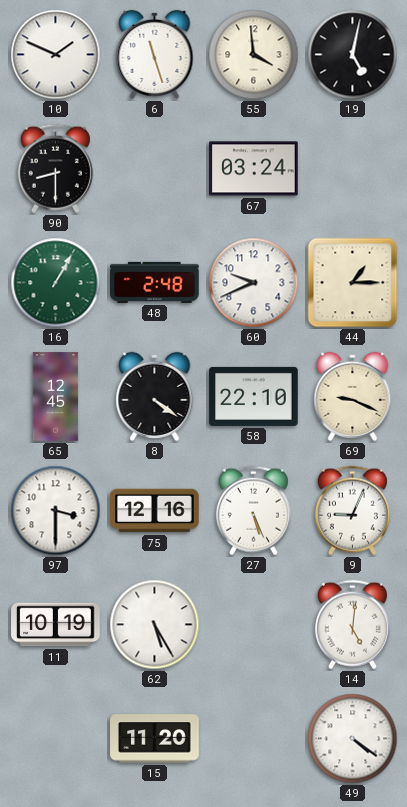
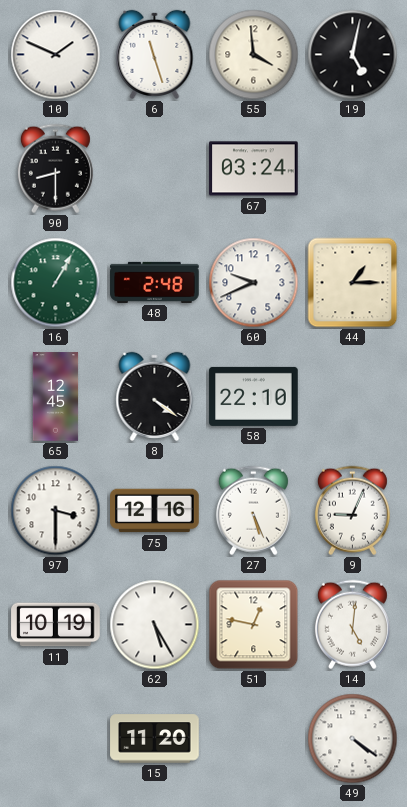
69: 9:19 -> none (353, 396)
51: none -> 12:47 (254, 625)
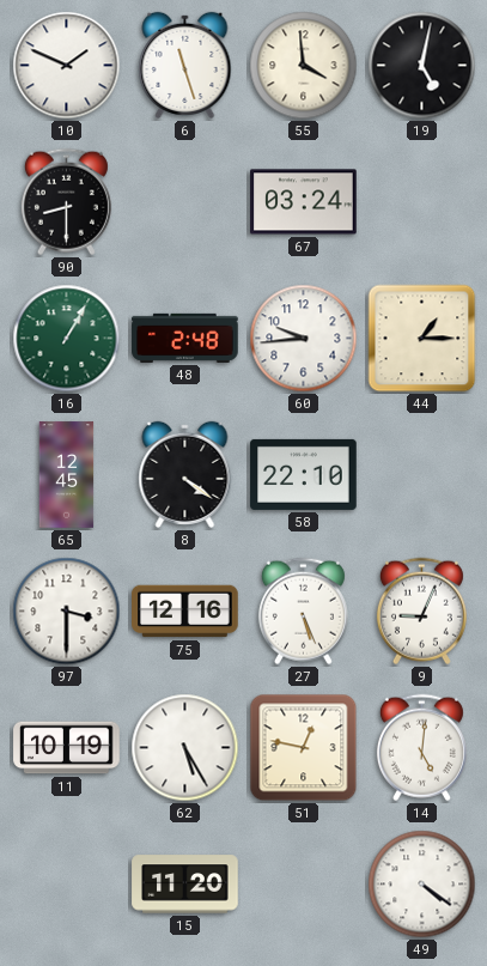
60: 9:41 -> 9:44 (304, 339)
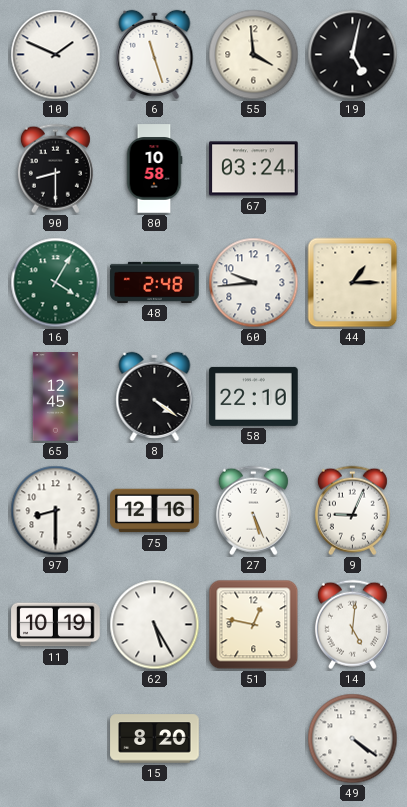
80: none -> 10:58 (154, 169)
16: 1:05 -> 4:05 (56, 283)
97: 3:30 -> 8:30 (56, 511)
15: 11:20 -> 8:20 (155, 739)
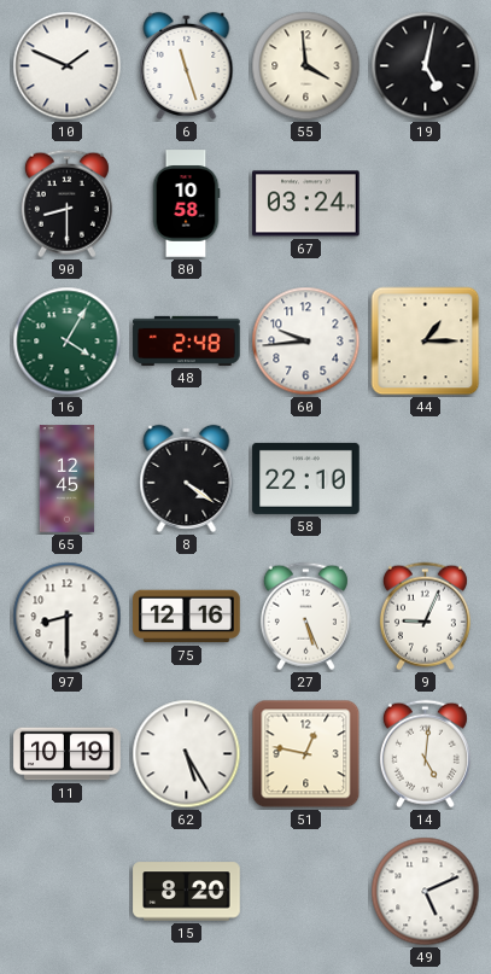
49: 4:21 -> 5:11 (426, 892)
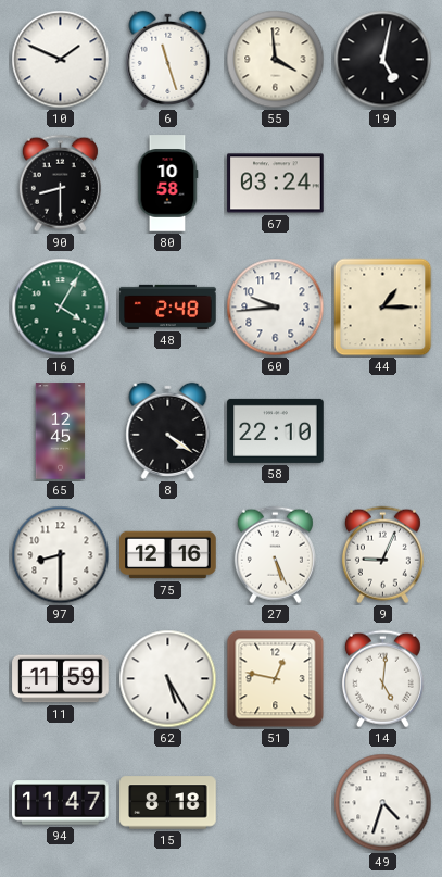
11: 10:19 -> 11:59 (61, 679)
94: none -> 11:47 (61, 803)
15: 8:20 -> 8:18 (168, 803)
49: 5:11 -> 4:33 (383, 803)
